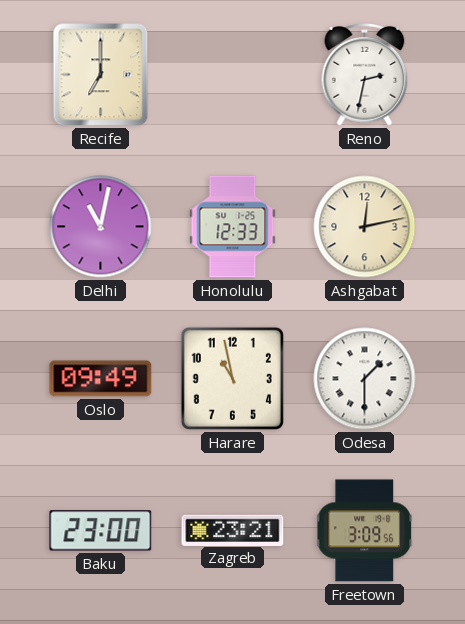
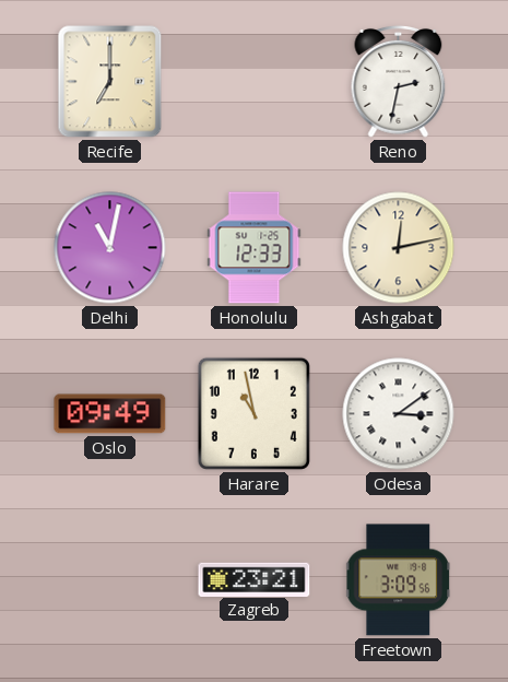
Odesa: 1:30 -> 3:09 (399, 414)
Baku: 23:00 -> none (101, 531)
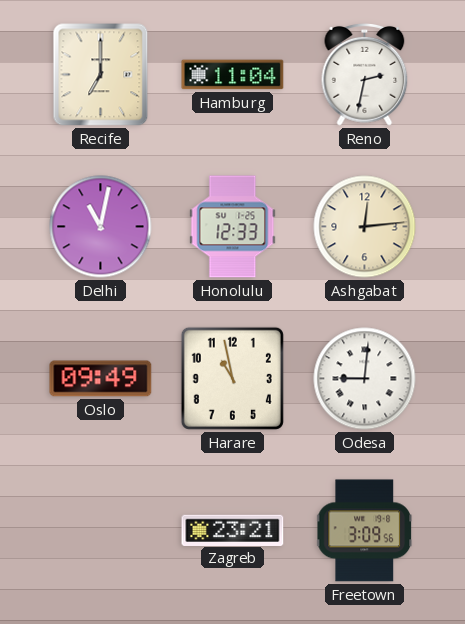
Hamburg: none -> 11:04 (233, 75)
Ashgabat: 12:13 -> 12:14 (365, 227)
Odesa: 3:09 -> 9:01 (365, 379)
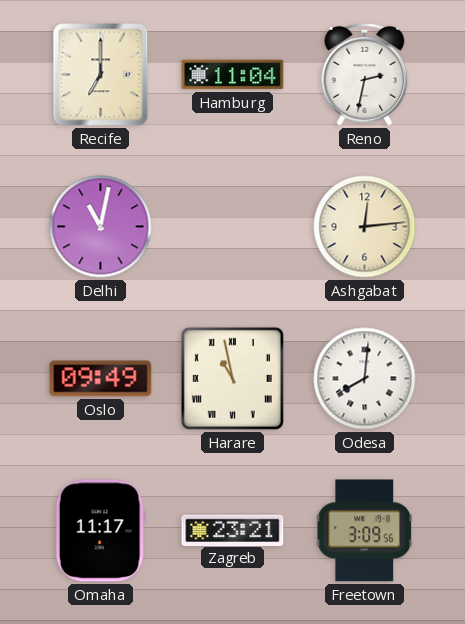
Honolulu: 12:33 -> none (233, 227)
Harare numerals: Arabic -> Roman (232, 378)
Odesa: 9:01 -> 8:01 (365, 379)
Omaha: none -> 11:17 (100, 531)
